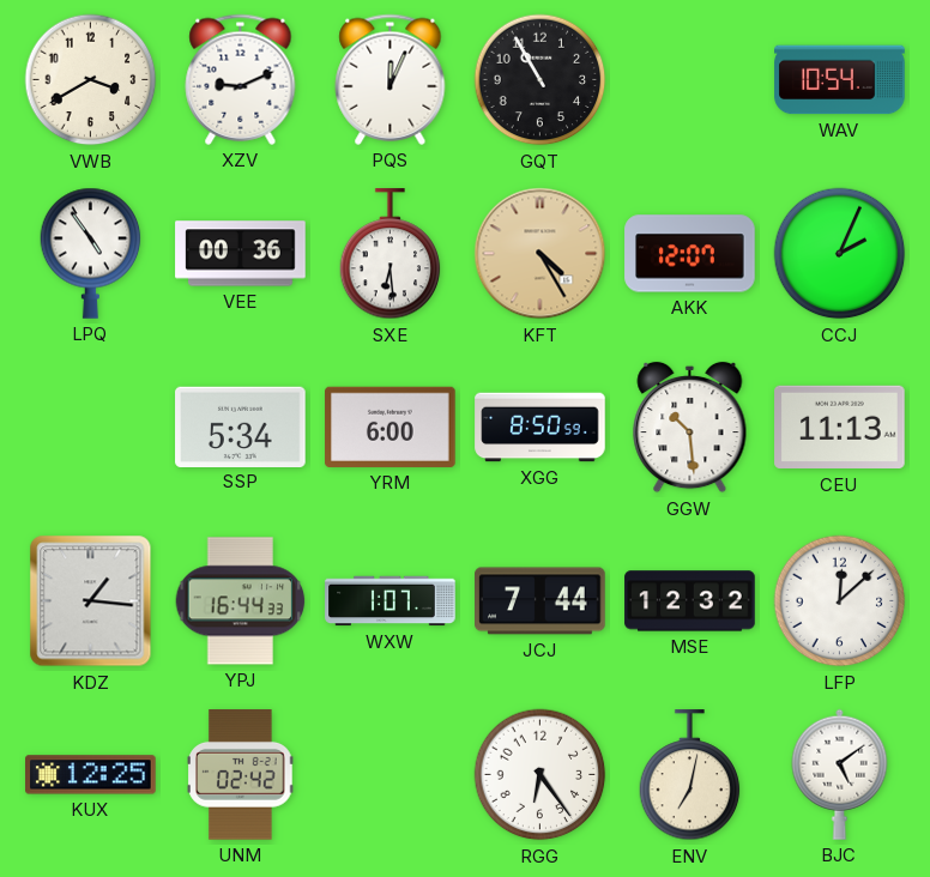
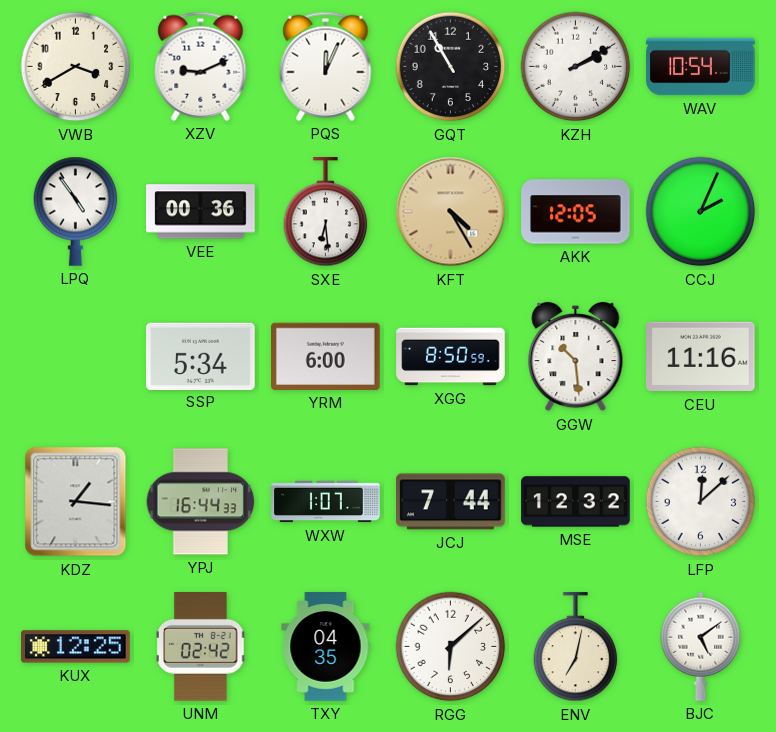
KZH: none -> 2:10 (576, 67)
AKK: 12:07 -> 12:05 (576, 212)
CEU: 11:13 -> 11:16 (701, 357)
TXY: none -> 04:35 (326, 647)
RGG: 6:24 -> 6:08 (451, 647)
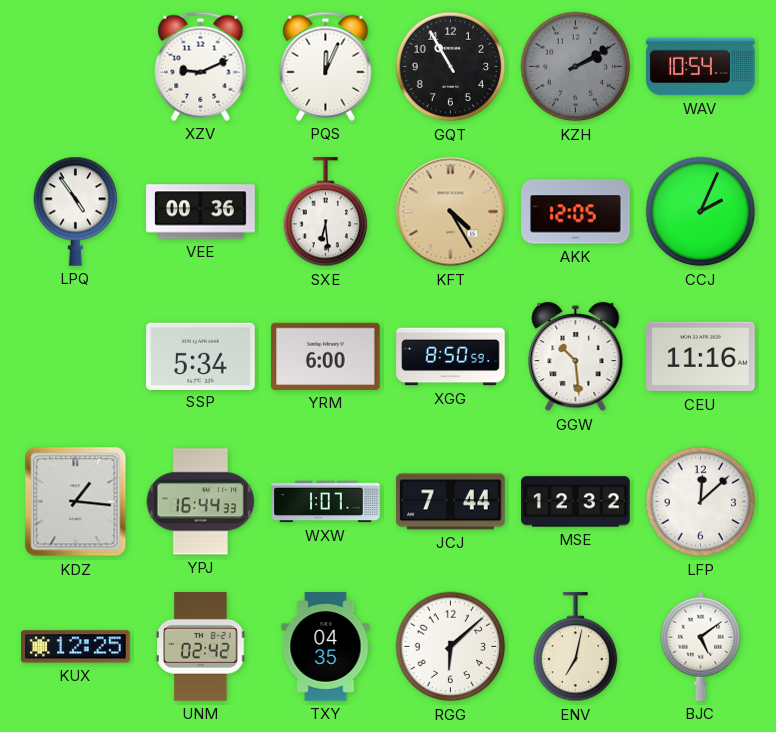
VWB: 3:40 -> none (76, 67)
KZH dial: white -> grey (576, 67)
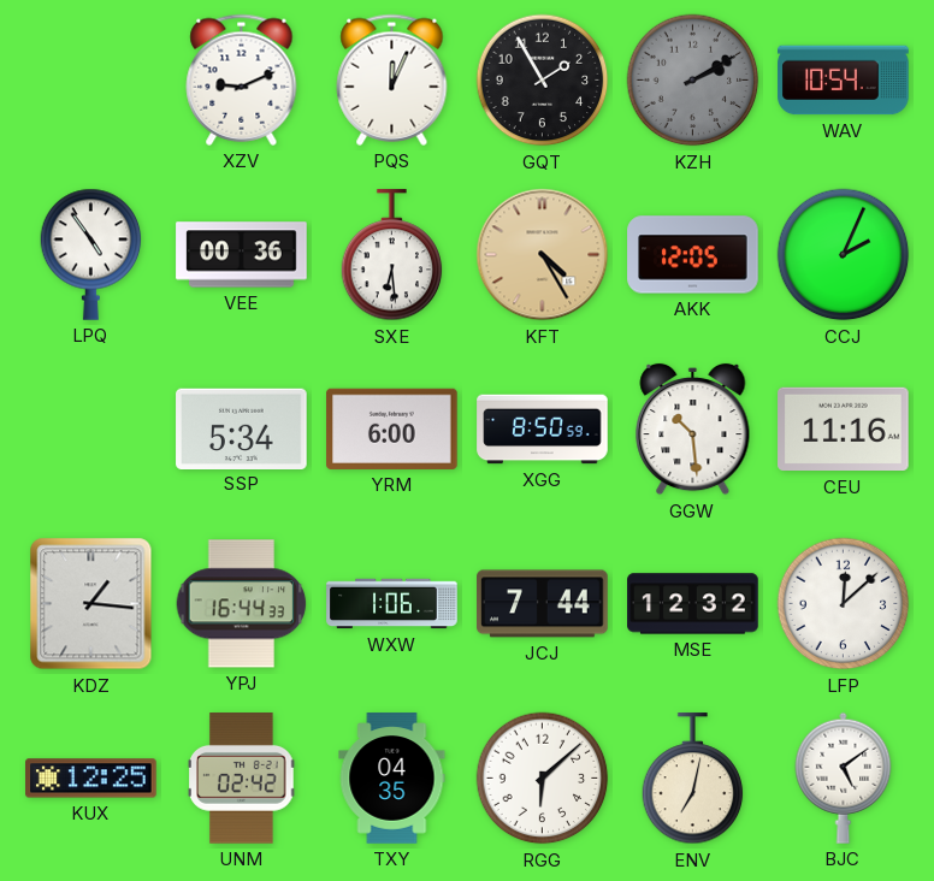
GQT: 10:55 -> 1:55 (543, 81)
WXW: 1:07 -> 1:06 (392, 604)
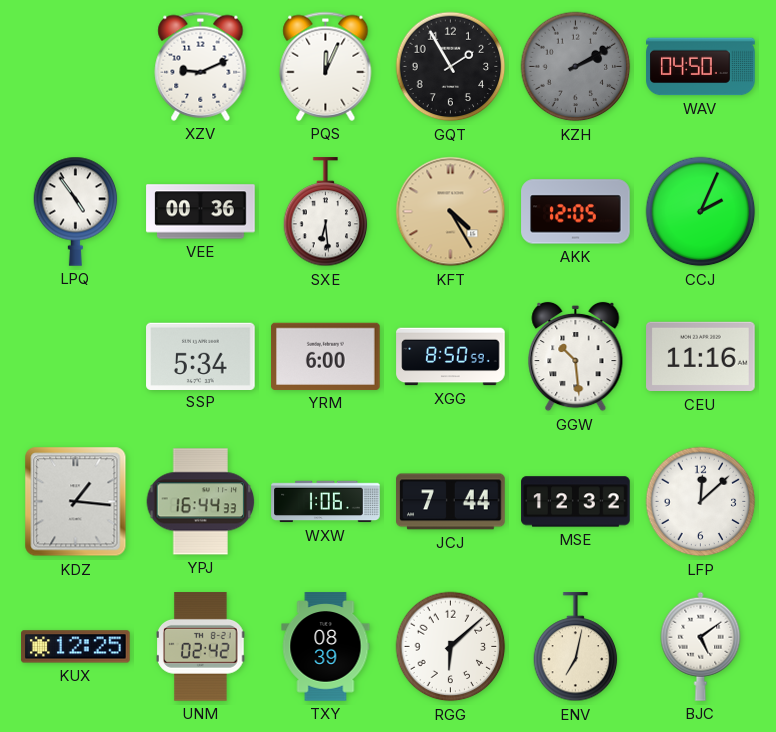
WAV: 10:54 -> 04:50 (701, 67)
TXY: 04:35 -> 08:39 (326, 647)
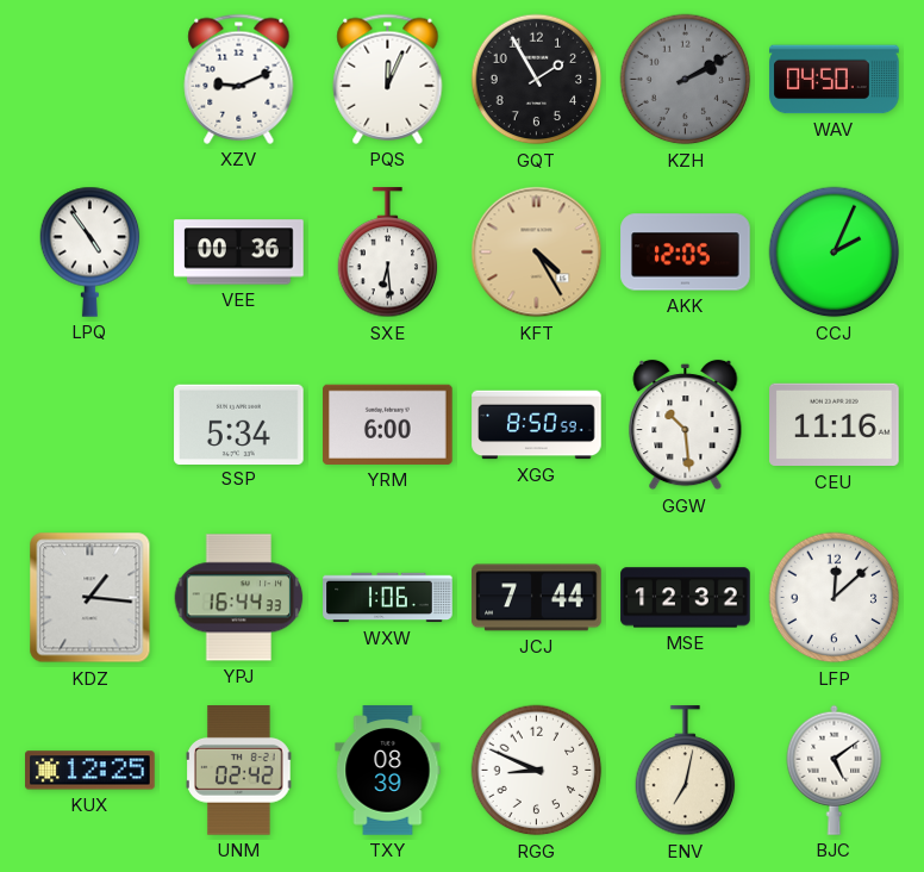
RGG: 6:08 -> 8:49 (537, 771)
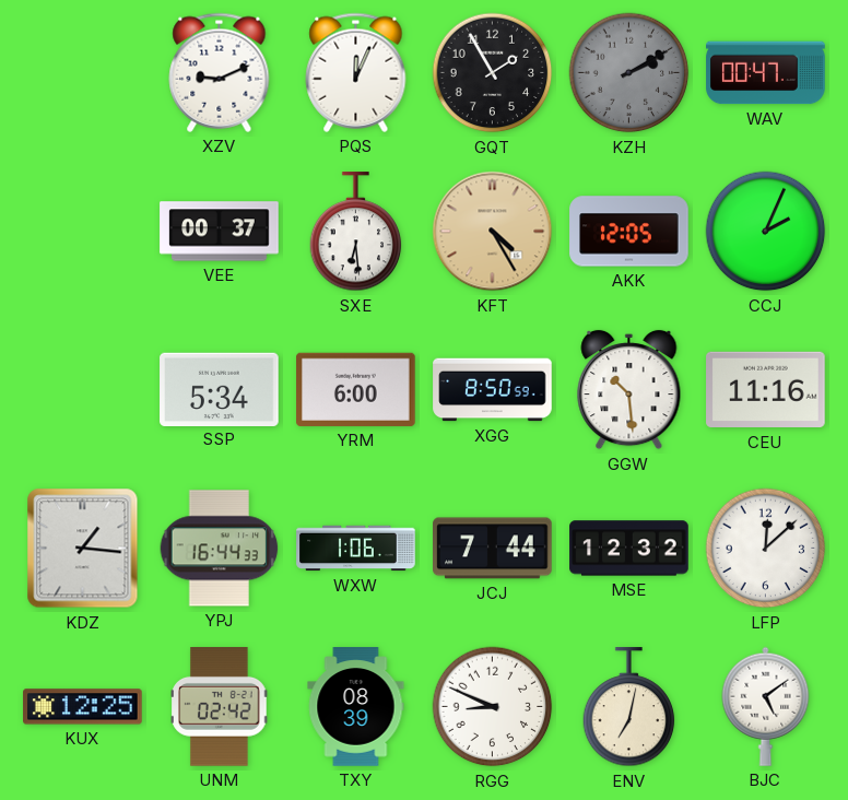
WAV: 04:50 -> 00:47 (766, 73)
LPQ: 4:54 -> none (90, 251)
VEE: 00:36 -> 00:37 (220, 232)
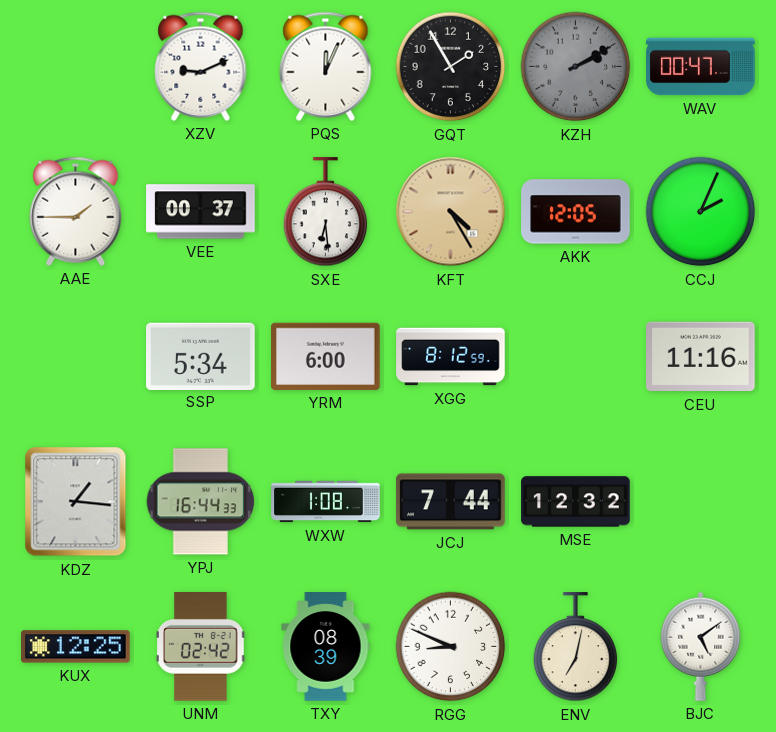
AAE: none -> 1:45 (76, 211)
XGG: 8:50 -> 8:12 (451, 357)
GGW: 10:29 -> none (629, 390)
WXW: 1:06 -> 1:08 (326, 502)
LFP: 12:08 -> none (766, 549)
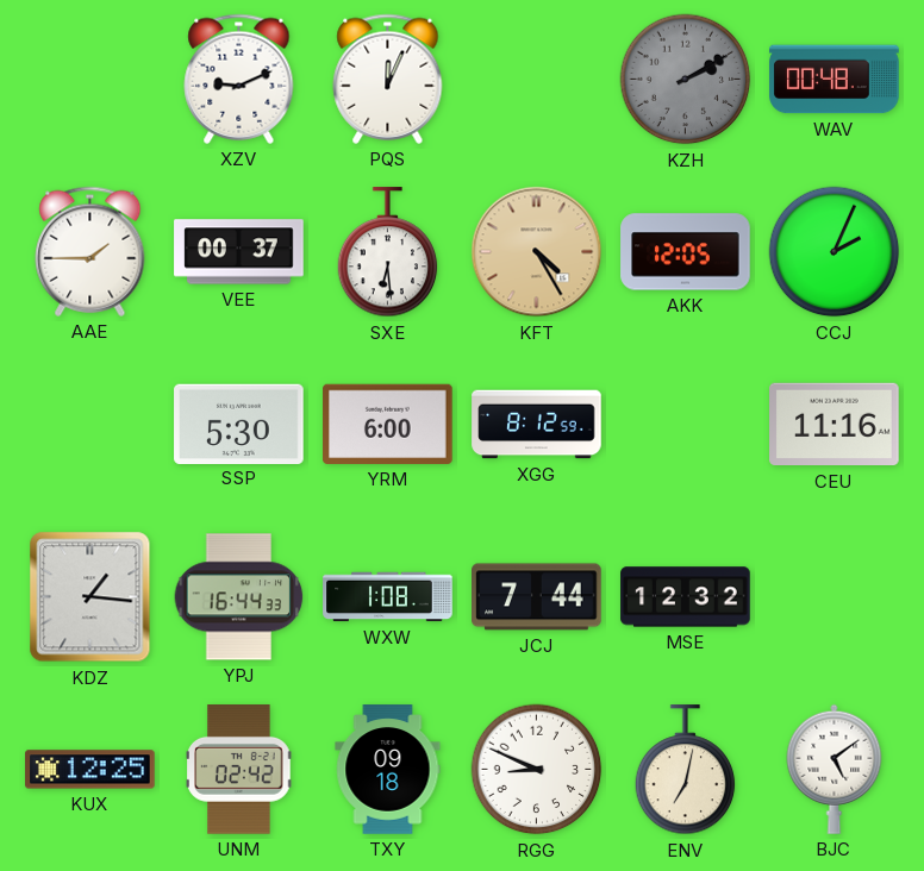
GQT: 1:55 -> none (451, 67)
WAV: 00:47 -> 00:48 (835, 80)
SSP: 5:34 -> 5:30 (239, 424)
TXY: 08:39 -> 09:18 (388, 770)
